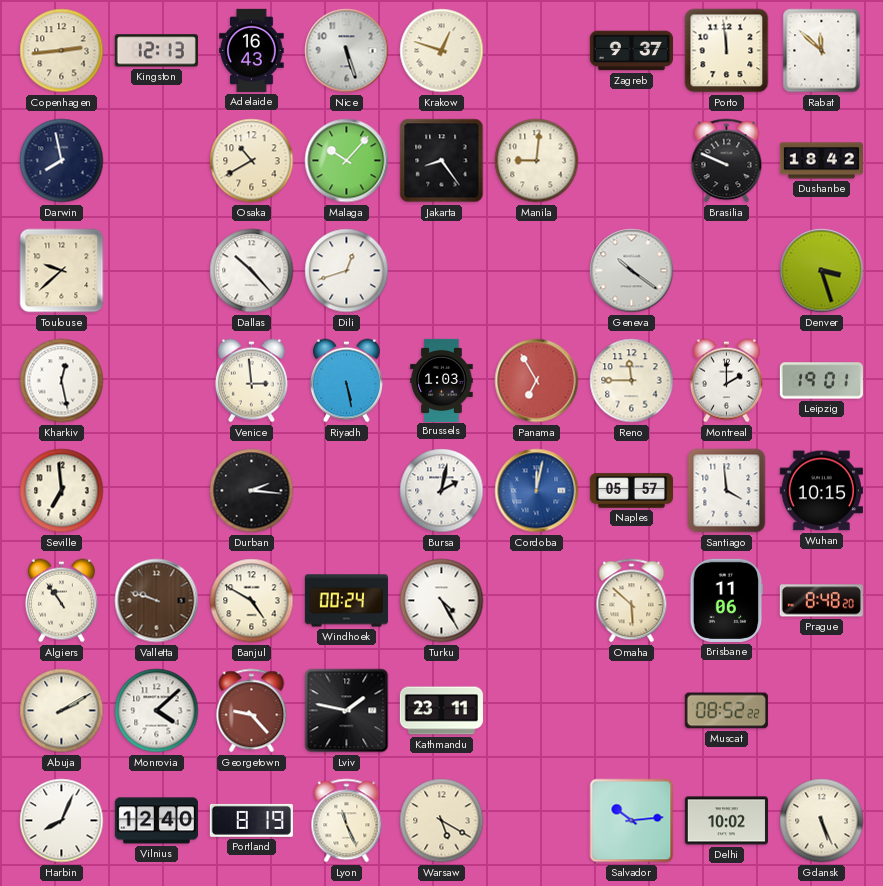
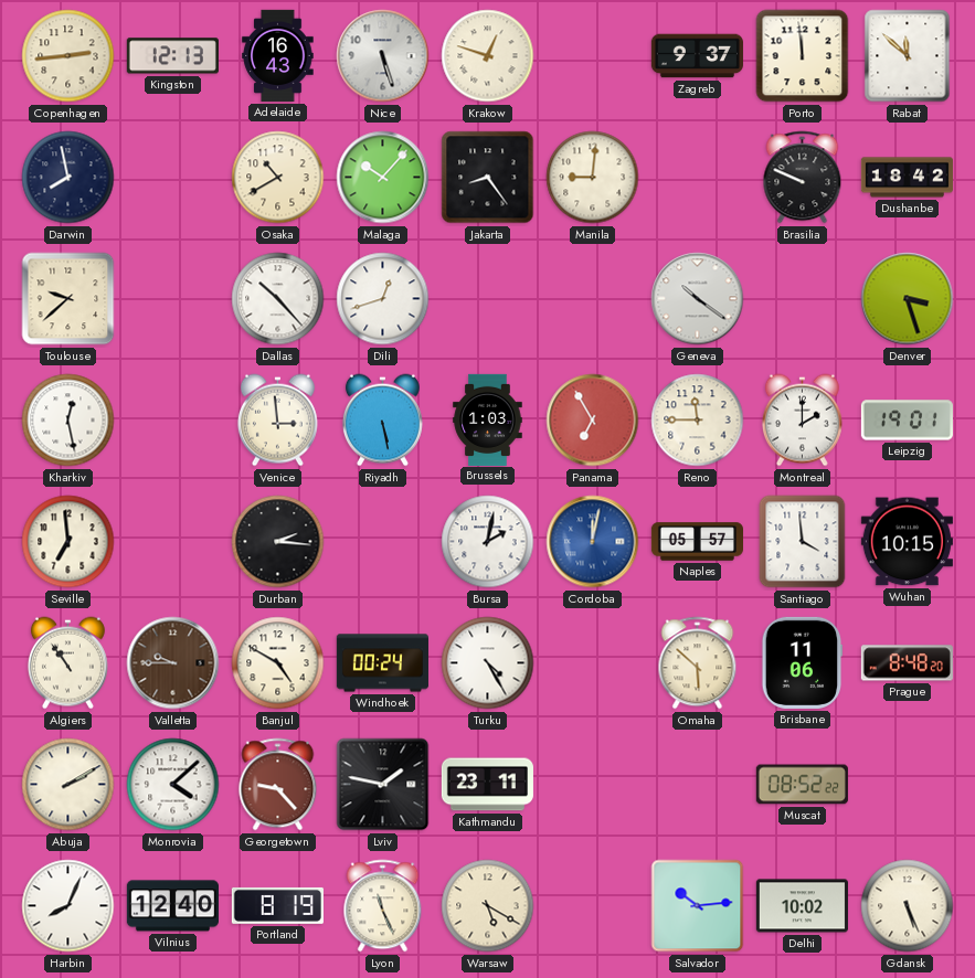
Valletta: 9:48 -> 9:45 (173, 663)
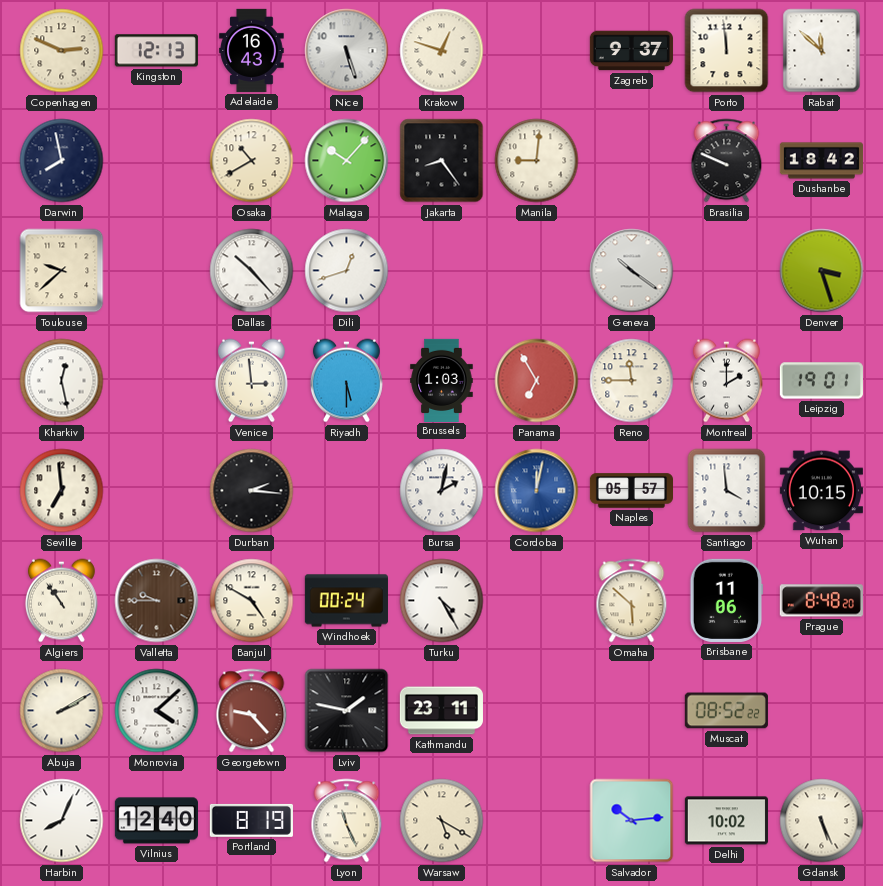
Copenhagen: 2:44 -> 2:49 (62, 51)
Riyadh: 5:28 -> 5:30 (346, 381)
